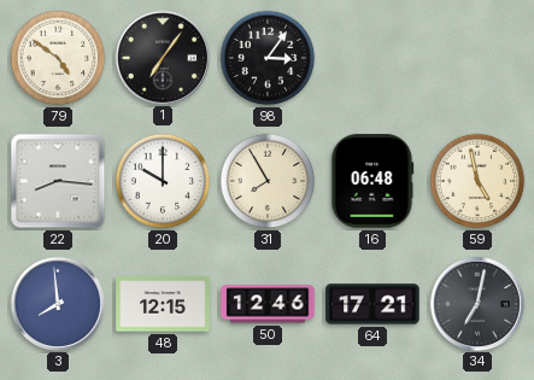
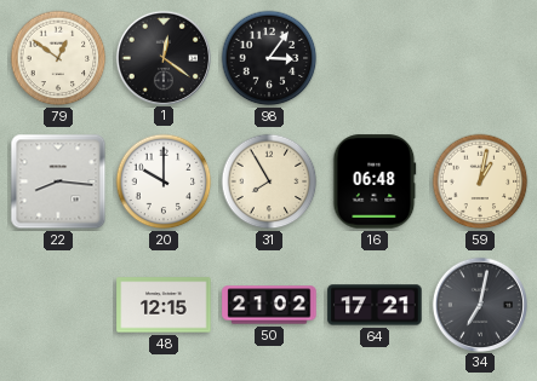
79: 4:51 -> 12:51 (58, 58)
1: 7:06 -> 12:21 (162, 57)
59: 4:58 -> 1:02 (480, 181)
3: 7:59 -> none (57, 303)
50: 12:46 -> 21:02 (269, 305)
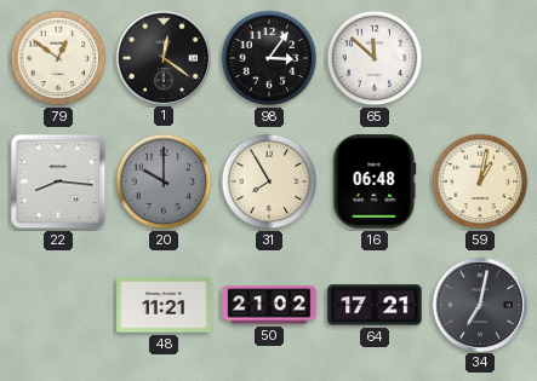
65: none -> 11:52 (375, 58)
20 dial: white -> grey (164, 181)
48: 12:15 -> 11:21 (164, 305)
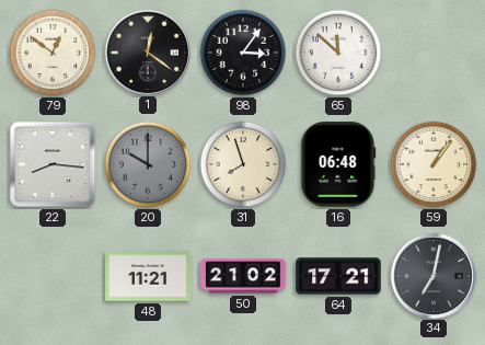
31: 7:55 -> 7:57 (243, 164)
59: 1:02 -> 1:06 (434, 164)
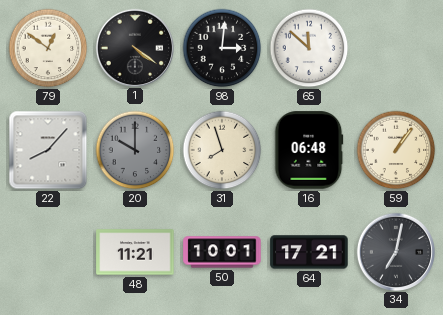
1: 12:21 -> 4:21 (134, 47)
98: 3:06 -> 3:01 (222, 48)
22: 8:16 -> 8:07 (48, 150)
50: 21:02 -> 10:01 (222, 252)
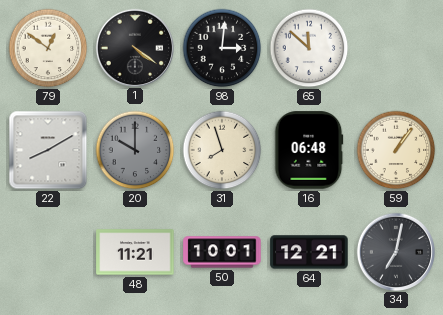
22: 8:07 -> 8:10 (48, 150)
64: 17:21 -> 12:21 (309, 252)
